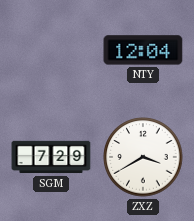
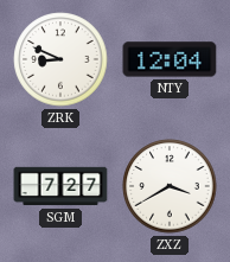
ZRK: none -> 8:49 (60, 59)
SGM: 7:29 -> 7:27 (60, 186)
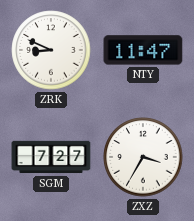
NTY: 12:04 -> 11:47 (143, 50)
ZXZ: 3:40 -> 3:35 (143, 157)
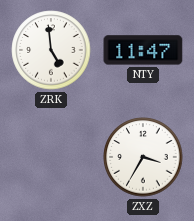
ZRK: 8:49 -> 4:59 (51, 50)
SGM: 7:27 -> none (51, 157)
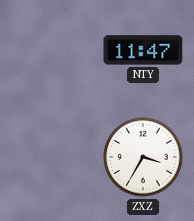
ZRK: 4:59 -> none (51, 50)
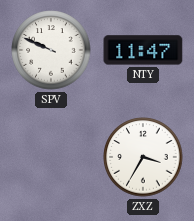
SPV: none -> 9:49 (51, 50)
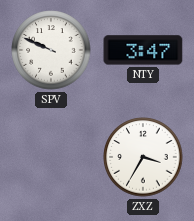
NTY: 11:47 -> 3:47 (143, 50)
